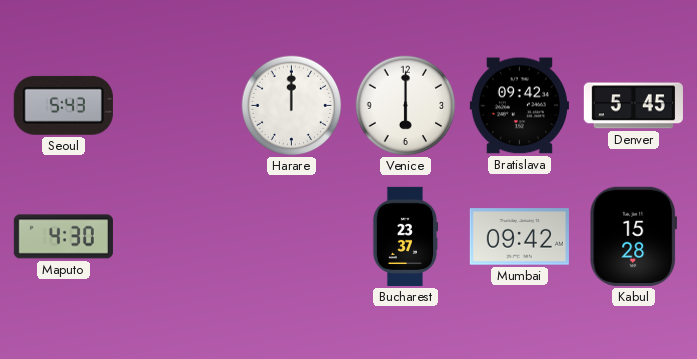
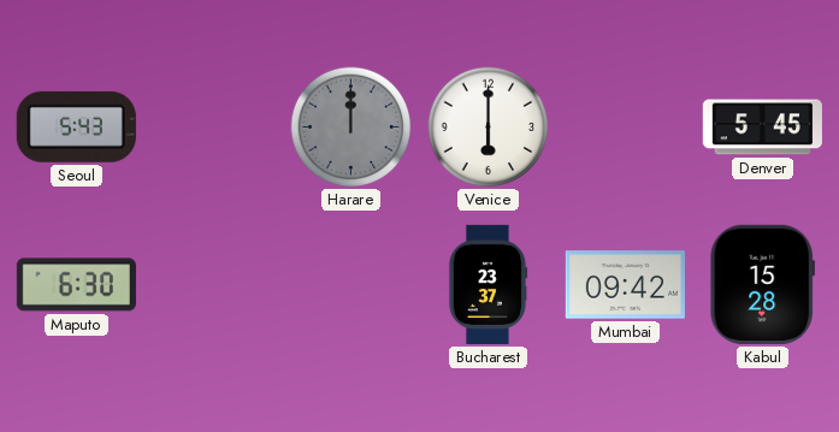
Harare dial: white -> grey (351, 128)
Bratislava: 09:42 -> none (519, 106)
Maputo: 4:30 -> 6:30 (76, 285)
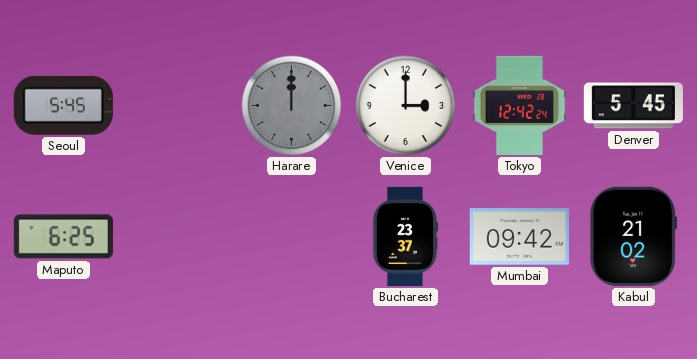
Seoul: 5:43 -> 5:45 (63, 105)
Venice: 6:00 -> 3:00 (406, 106)
Tokyo: none -> 12:42 (520, 105)
Maputo: 6:30 -> 6:25 (63, 237)
Kabul: 15:28 -> 21:02 (633, 236)
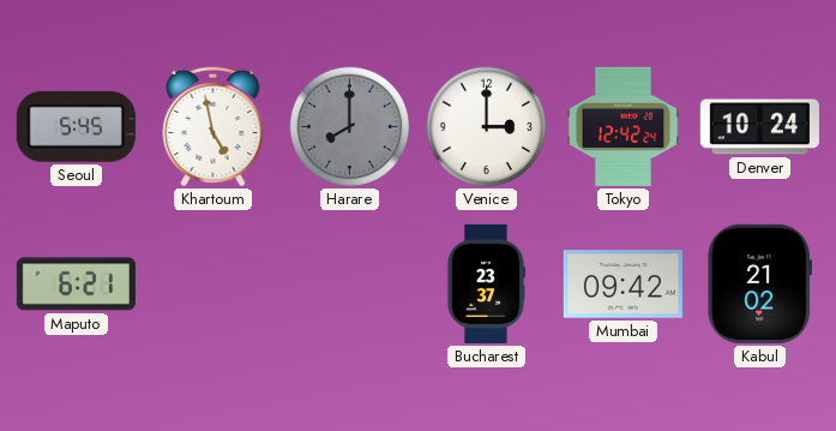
Khartoum: none -> 4:58 (213, 126)
Harare: 12:00 -> 8:00 (350, 127)
Denver: 5:45 -> 10:24 (759, 127)
Maputo: 6:25 -> 6:21 (76, 285)
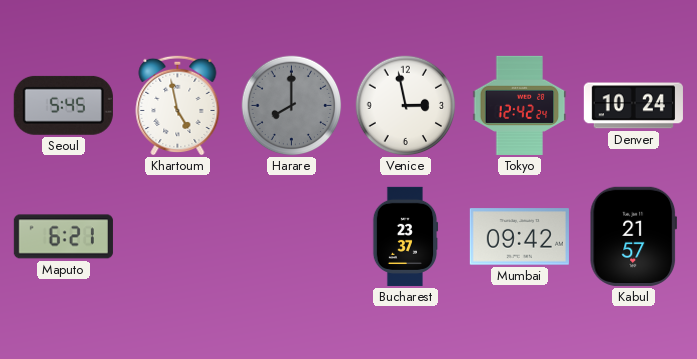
Venice: 3:00 -> 2:58 (406, 106)
Kabul: 21:02 -> 21:57 (633, 236)
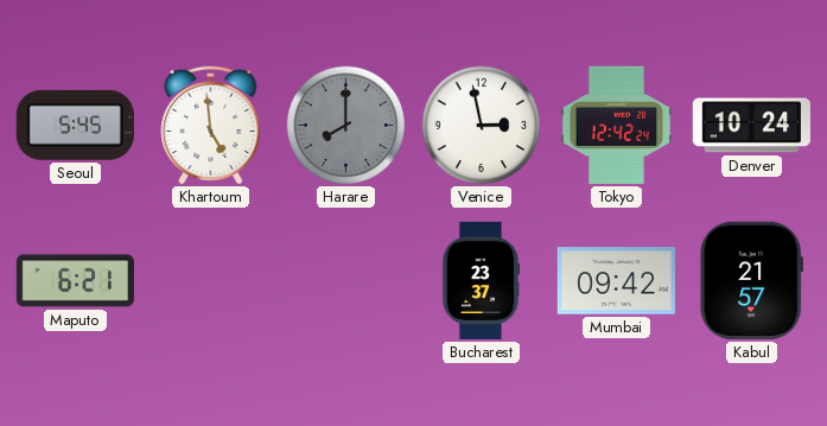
Khartoum: 4:58 -> 4:59 (211, 125)
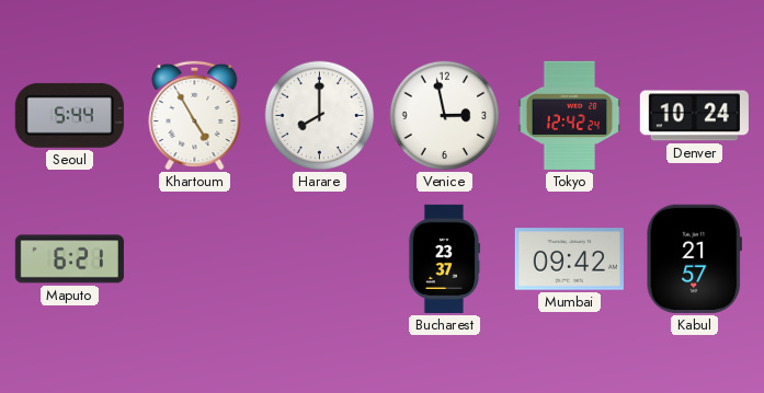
Seoul: 5:45 -> 5:44 (69, 115)
Khartoum: 4:59 -> 4:55 (195, 115)
Harare dial: grey -> white (320, 116)
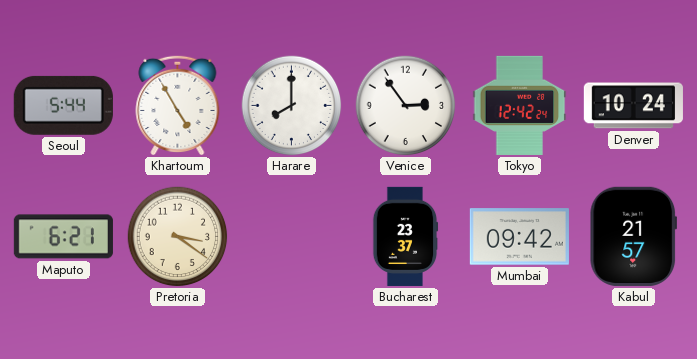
Venice: 2:58 -> 2:54 (406, 106)
Pretoria: none -> 3:21 (178, 237)
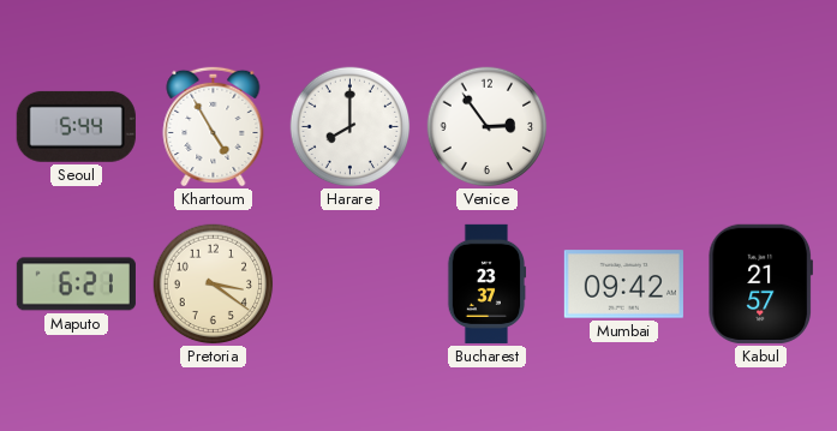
Tokyo: 12:42 -> none (520, 105)
Denver: 10:24 -> none (633, 106)
